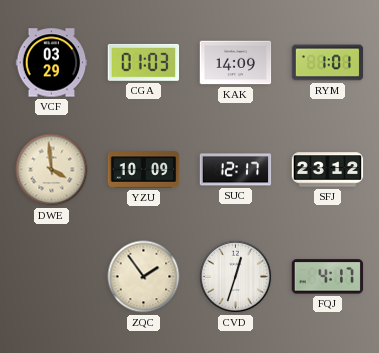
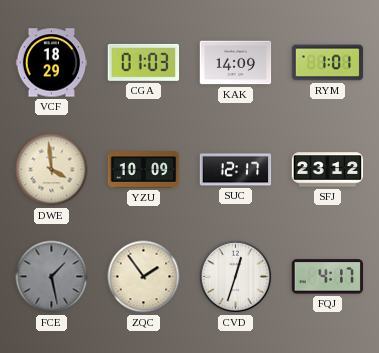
VCF: 03:29 -> 18:29 (52, 63)
FCE: none -> 1:28 (52, 277)
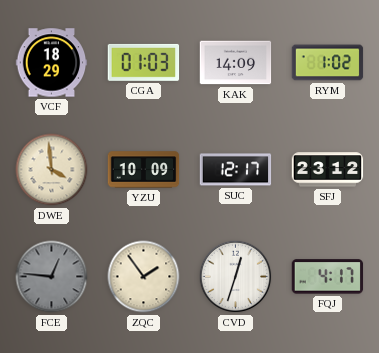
RYM: 1:01 -> 1:02 (328, 63)
FCE: 1:28 -> 12:46 (52, 277)
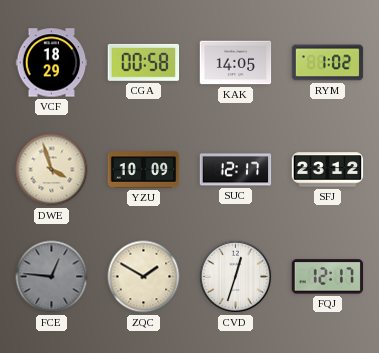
CGA: 01:03 -> 00:58 (144, 62)
KAK: 14:09 -> 14:05 (236, 63)
DWE: 3:59 -> 3:57 (52, 170)
ZQC: 1:54 -> 1:50 (144, 277)
FQJ: 4:17 -> 12:17 (328, 277)
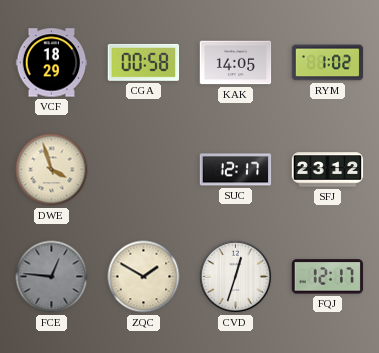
YZU: 10:09 -> none (144, 170)
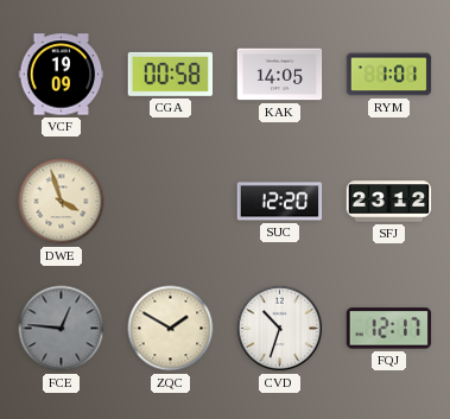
VCF: 18:29 -> 19:09 (62, 75)
RYM: 1:02 -> 1:01 (389, 75)
SUC: 12:17 -> 12:20 (280, 202)
CVD: 12:33 -> 10:33 (280, 329)
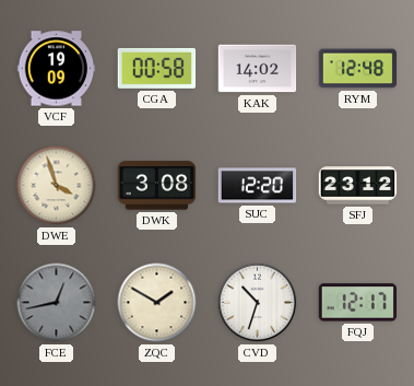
KAK: 14:05 -> 14:02 (258, 69)
RYM: 1:01 -> 12:48 (358, 69)
DWK: none -> 3:08 (157, 186)
FCE: 12:46 -> 12:43 (57, 303)
